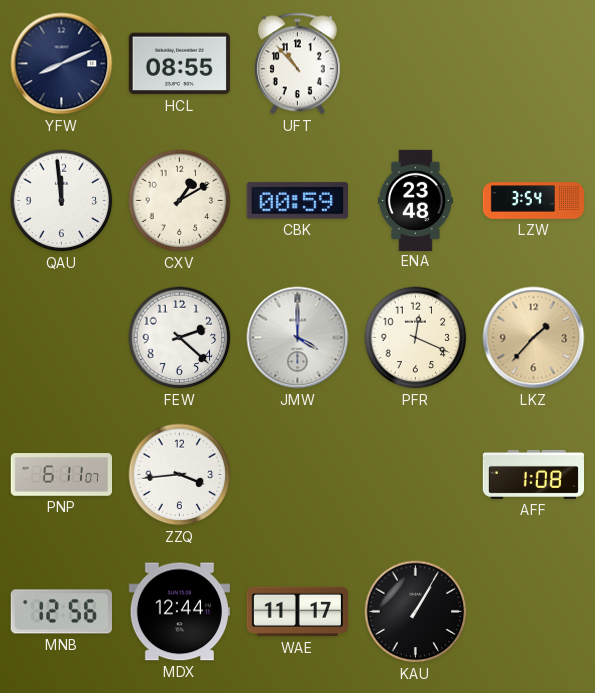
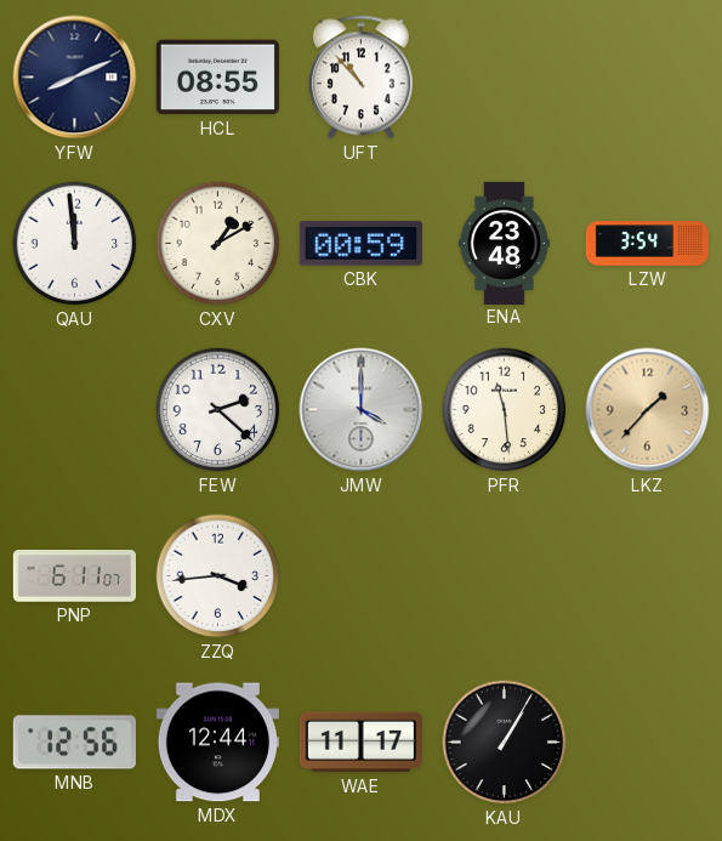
PFR: 12:19 -> 11:29 (505, 410)
AFF: 1:08 -> none (533, 474)
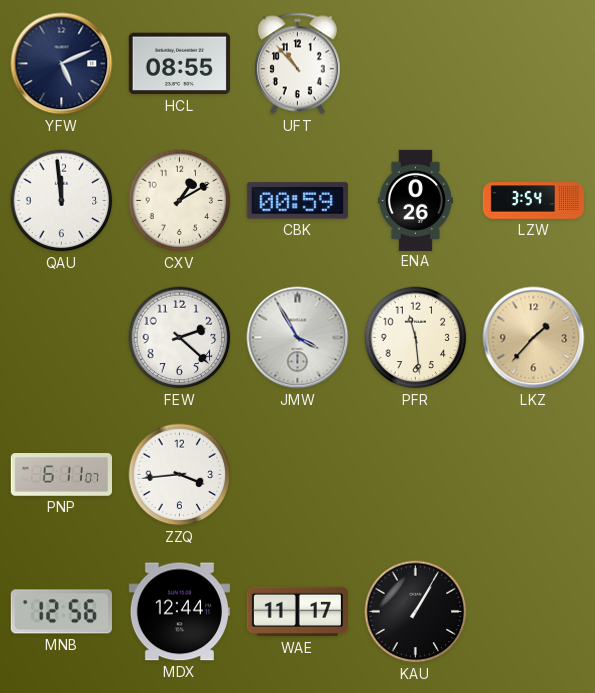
YFW: 8:11 -> 5:11 (62, 64)
ENA: 23:48 -> 0:26 (415, 200)
JMW: 4:00 -> 3:55 (298, 338)
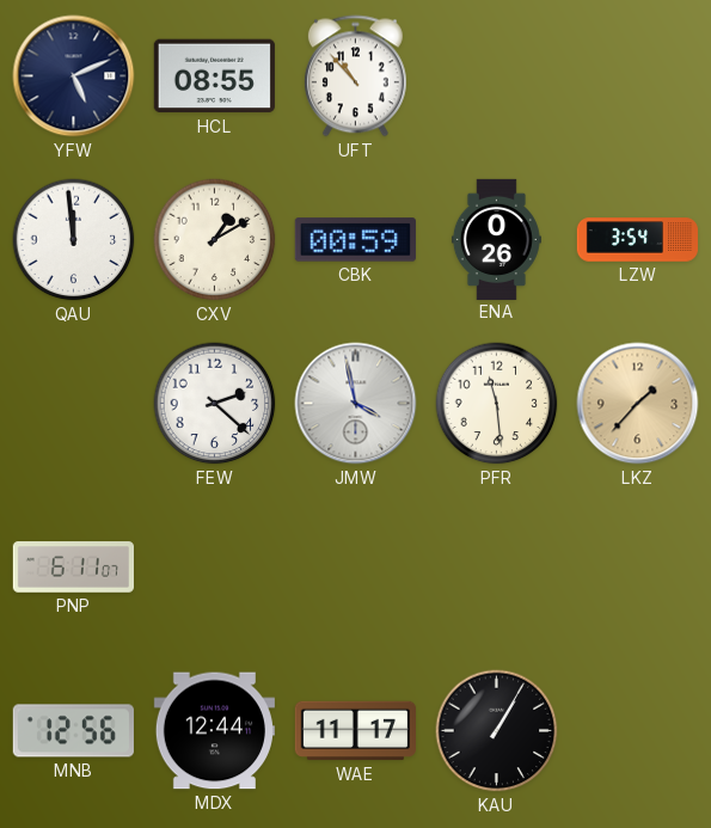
JMW: 3:55 -> 3:58 (356, 404)
ZZQ: 3:44 -> none (180, 475)
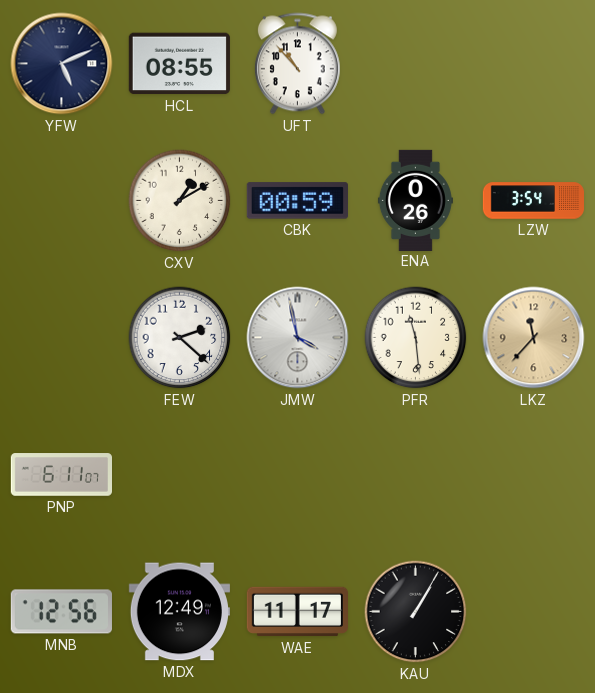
QAU: 11:59 -> none (74, 240)
LKZ: 1:37 -> 11:37 (534, 338)
MDX: 12:44 -> 12:49 (179, 612)
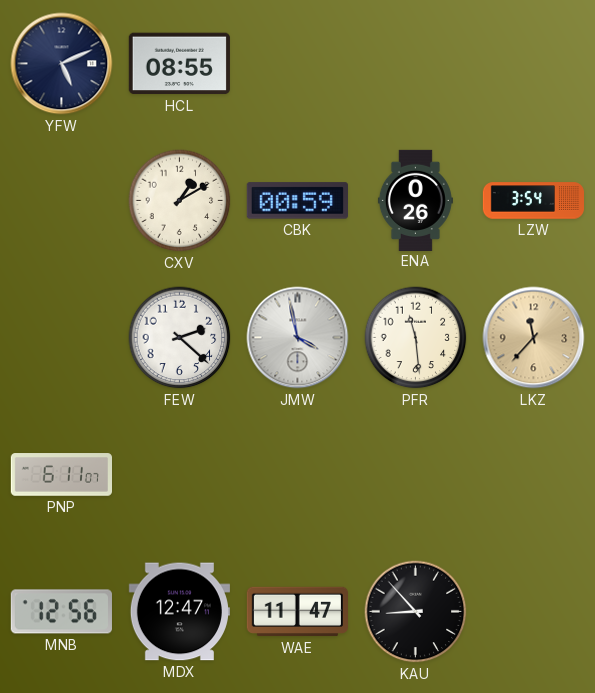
UFT: 10:53 -> none (297, 64)
MDX: 12:49 -> 12:47 (179, 612)
WAE: 11:17 -> 11:47 (297, 612)
KAU: 1:05 -> 8:53 (416, 612)
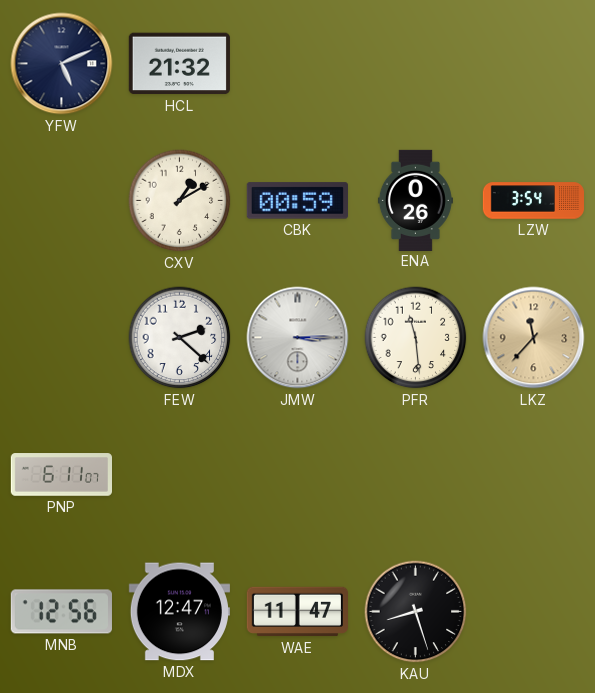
HCL: 08:55 -> 21:32 (179, 64)
JMW: 3:58 -> 3:15 (298, 338)
KAU: 8:53 -> 8:27 (416, 612)
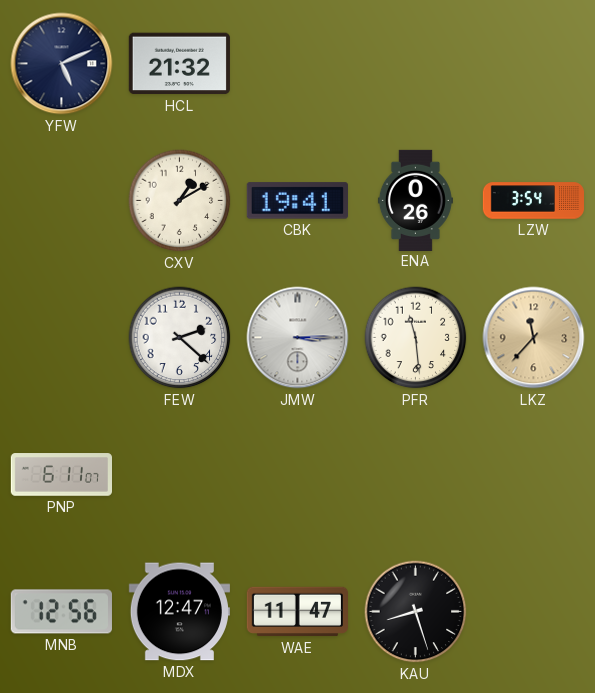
CBK: 00:59 -> 19:41 (297, 201)
